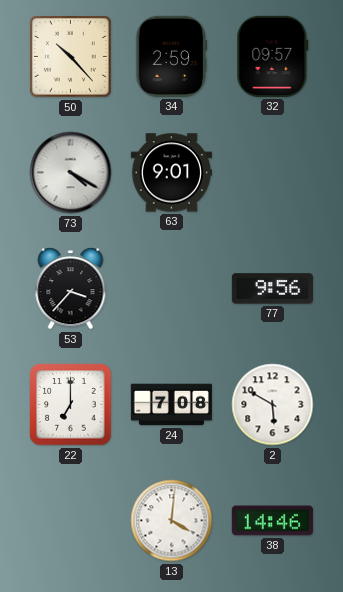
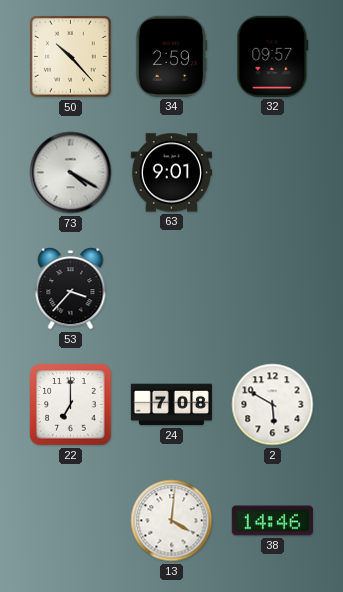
77: 9:56 -> none (272, 289)
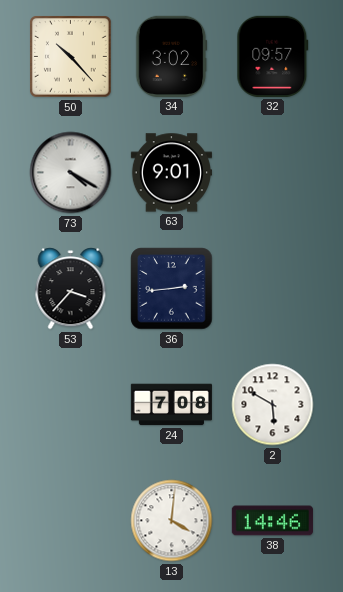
34: 2:59 -> 3:02 (171, 56)
36: none -> 2:44 (172, 289)
22: 7:00 -> none (71, 405)
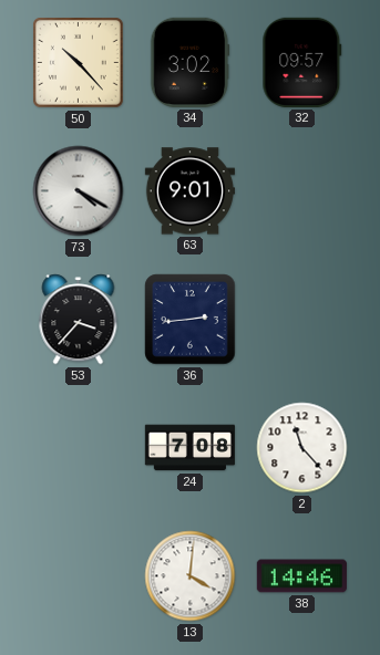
2: 5:50 -> 11:23 (302, 448)
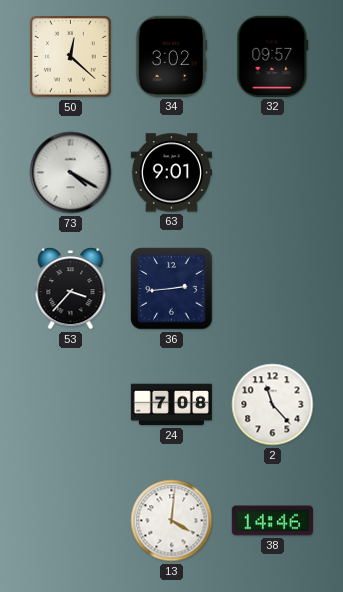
50: 10:23 -> 12:22 (71, 57)
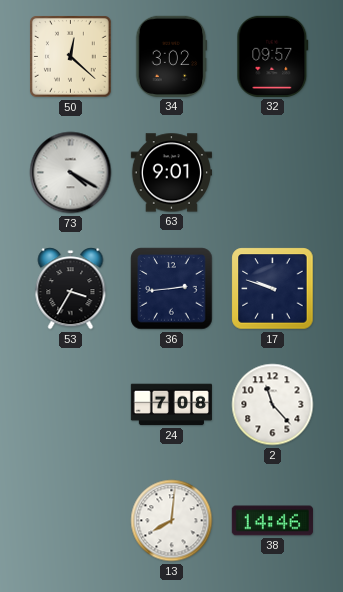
53: 3:37 -> 3:35 (71, 289)
17: none -> 9:48 (273, 289)
13: 4:01 -> 8:01 (172, 521)
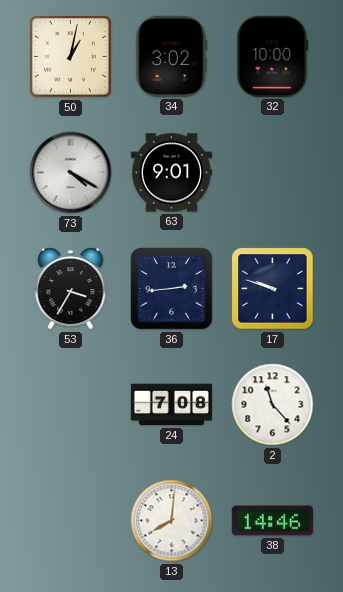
50: 12:22 -> 1:02 (71, 57)
32: 09:57 -> 10:00 (273, 56)
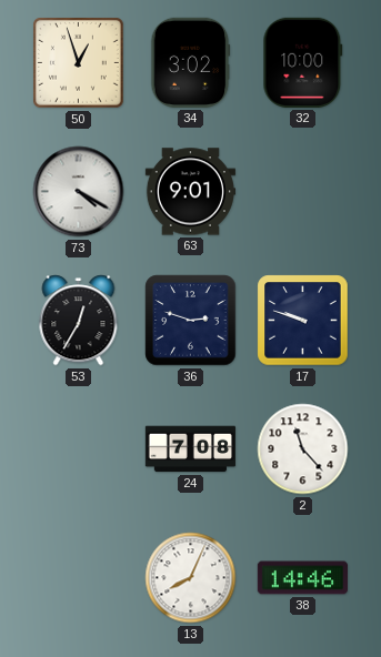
50: 1:02 -> 12:57 (79, 63)
53: 3:35 -> 12:35 (79, 321)
36: 2:44 -> 2:48 (191, 321)
13: 8:01 -> 8:04 (191, 578)
